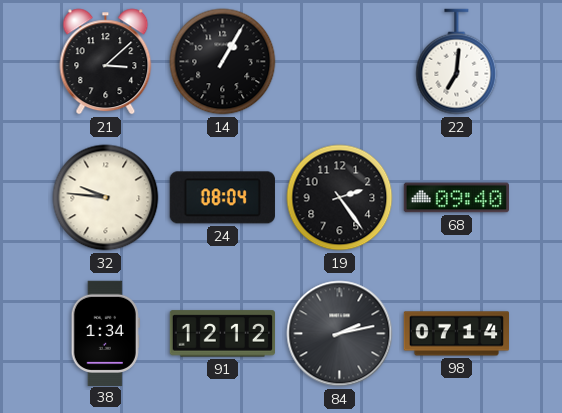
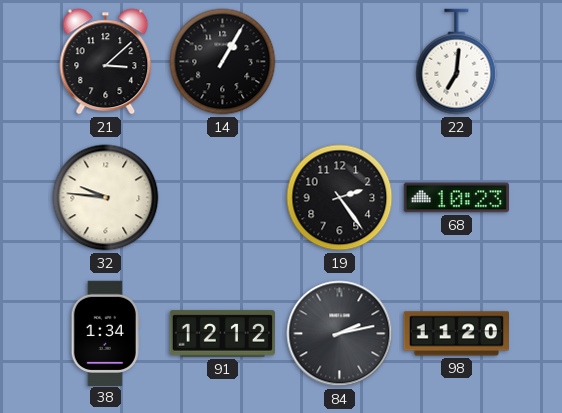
24: 08:04 -> none (222, 198)
68: 09:40 -> 10:23 (456, 198)
98: 07:14 -> 11:20 (456, 334)
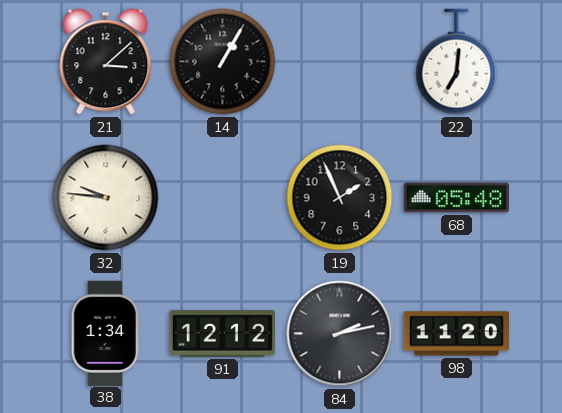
19: 2:24 -> 1:56 (340, 198)
68: 10:23 -> 05:48 (456, 198)
